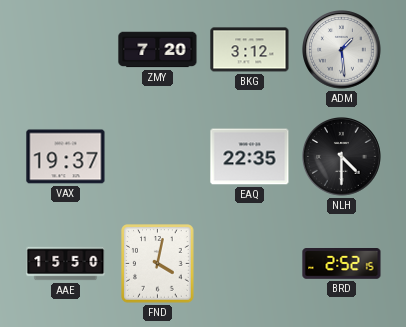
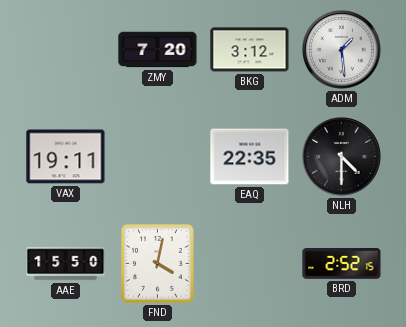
VAX: 19:37 -> 19:11 (66, 157)
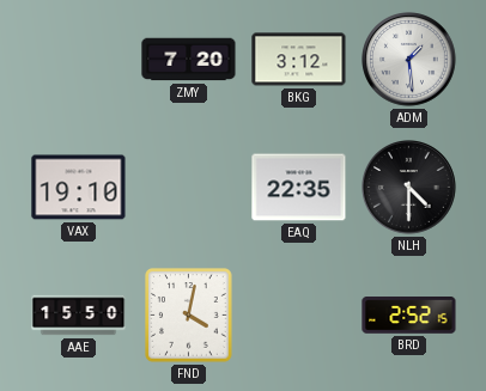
VAX: 19:11 -> 19:10 (79, 188)
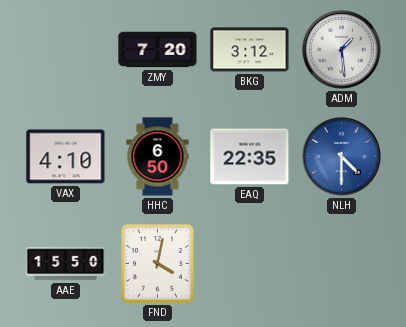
VAX: 19:10 -> 4:10 (66, 157)
HHC: none -> 6:50 (158, 157)
NLH dial: black -> blue (342, 157)
BRD: 2:52 -> none (409, 316)
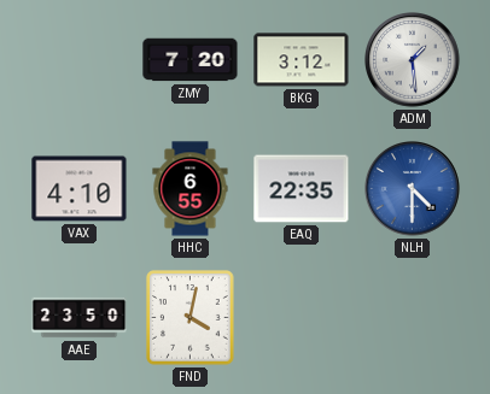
HHC: 6:50 -> 6:55 (191, 189)
AAE: 15:50 -> 23:50 (80, 318)
